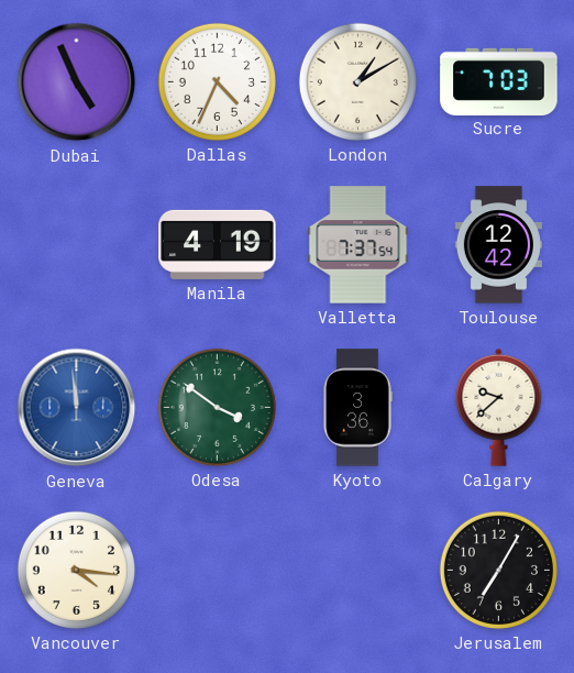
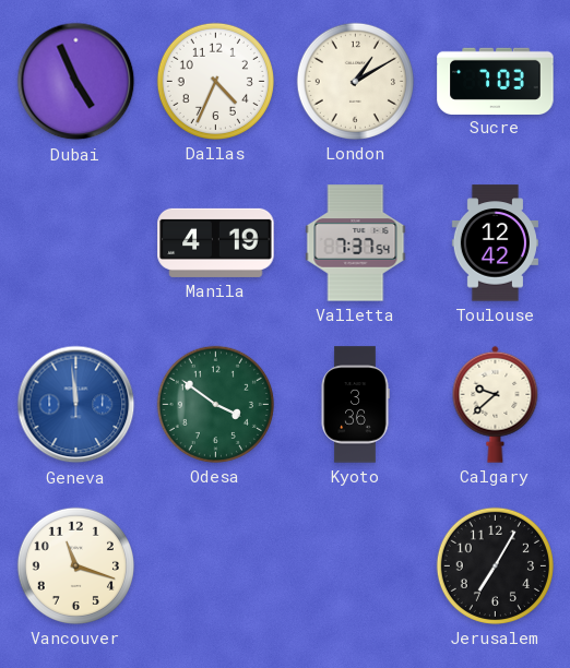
Vancouver: 4:16 -> 11:18 (75, 565)
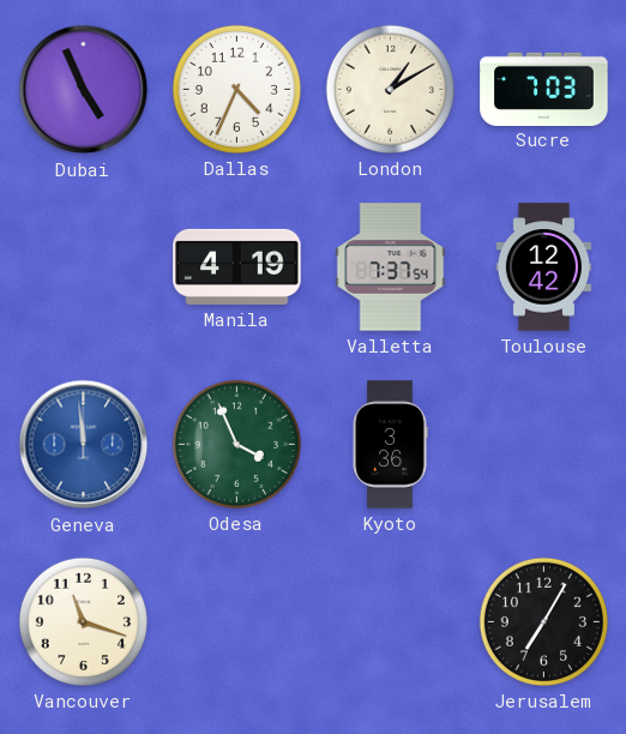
Odesa: 3:51 -> 3:56 (236, 444)
Calgary: 9:38 -> none (496, 404)
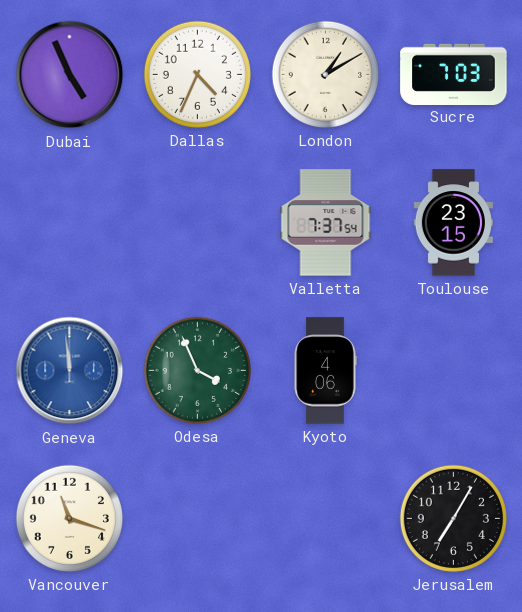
Manila: 4:19 -> none (237, 266)
Toulouse: 12:42 -> 23:15 (453, 223)
Kyoto: 3:36 -> 4:06 (325, 371)
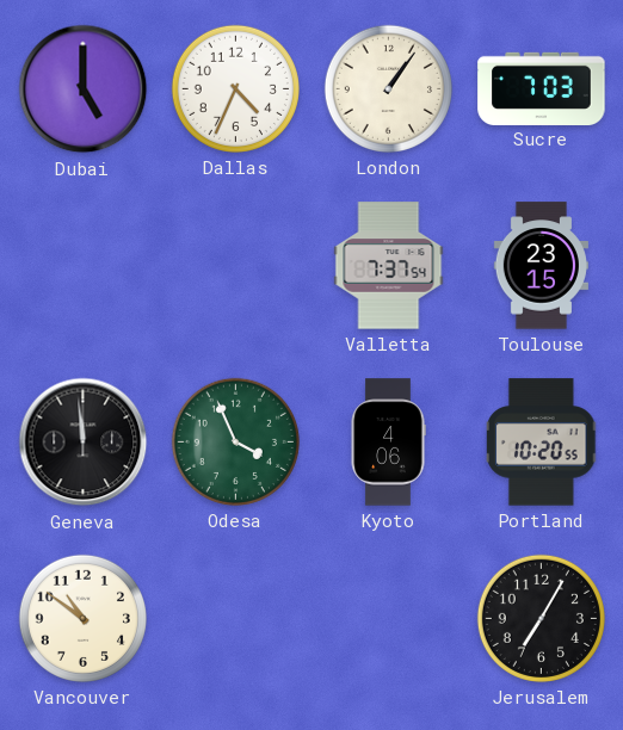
Dubai: 4:56 -> 5:00 (84, 89)
London: 1:10 -> 1:06 (388, 88)
Geneva dial: blue -> black (84, 443)
Portland: none -> 10:20 (543, 443)
Vancouver: 11:18 -> 10:51 (82, 618)
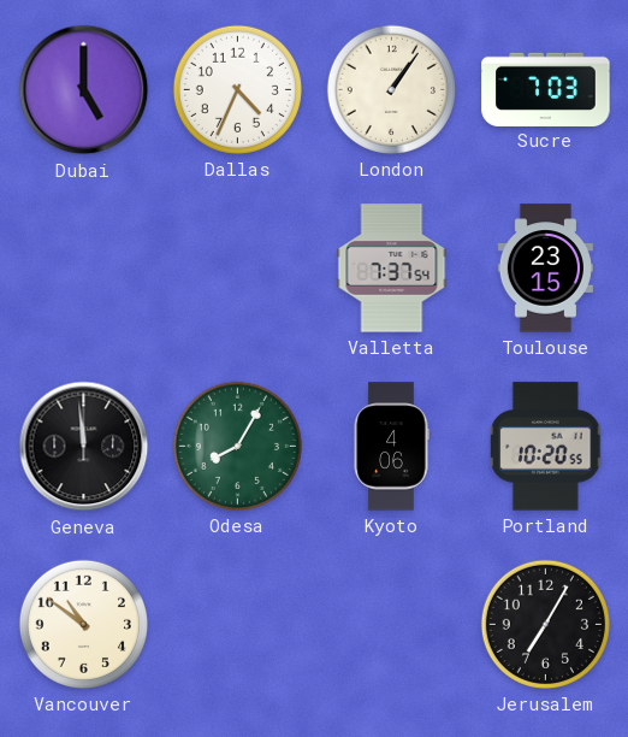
Odesa: 3:56 -> 8:05 (237, 446)
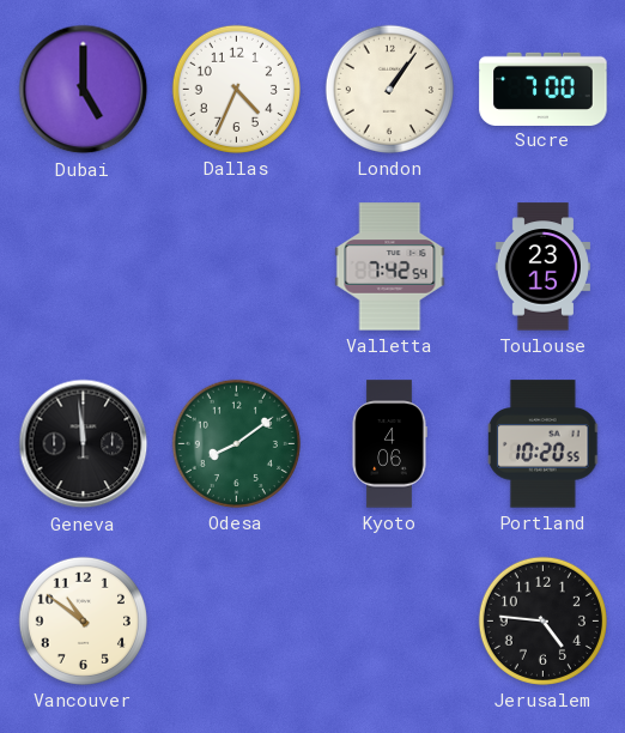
Sucre: 7:03 -> 7:00 (544, 89)
Valletta: 7:37 -> 7:42 (390, 267)
Odesa: 8:05 -> 8:09 (236, 443)
Jerusalem: 7:05 -> 4:46 (542, 620)
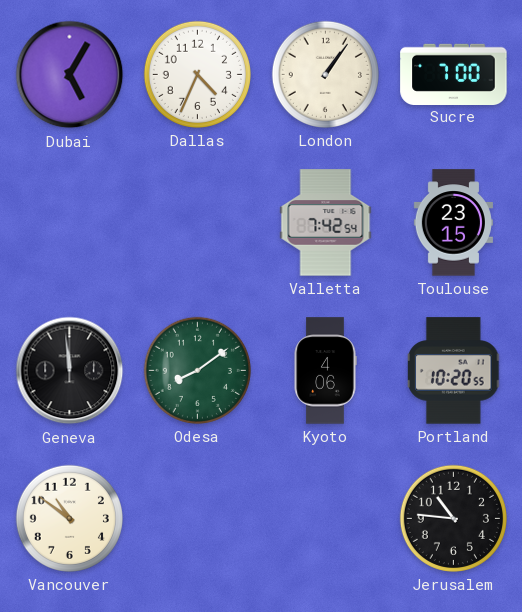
Dubai: 5:00 -> 5:05 (70, 75)
Jerusalem: 4:46 -> 10:46 (453, 518)
